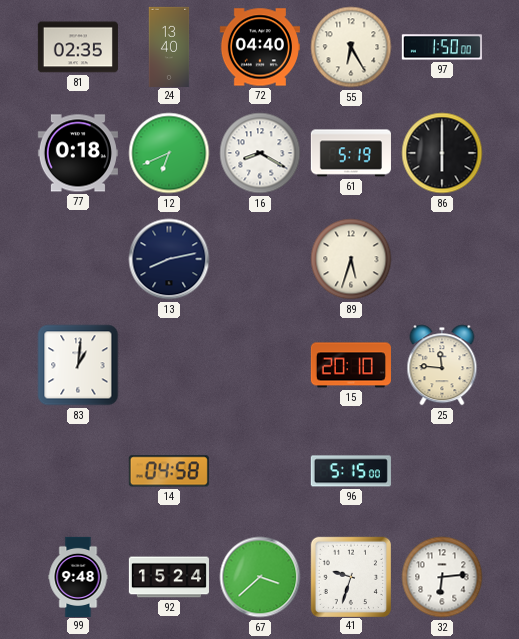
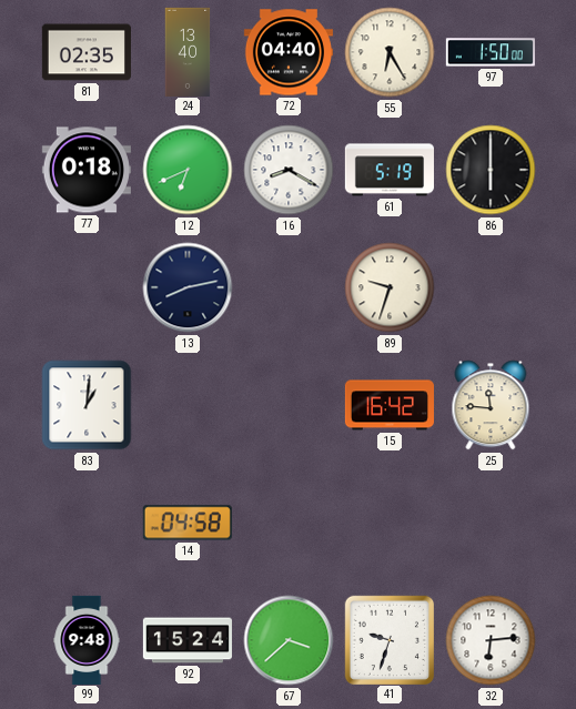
89: 5:33 -> 9:33 (390, 287)
15: 20:10 -> 16:42 (390, 405)
96: 5:15 -> none (351, 471)
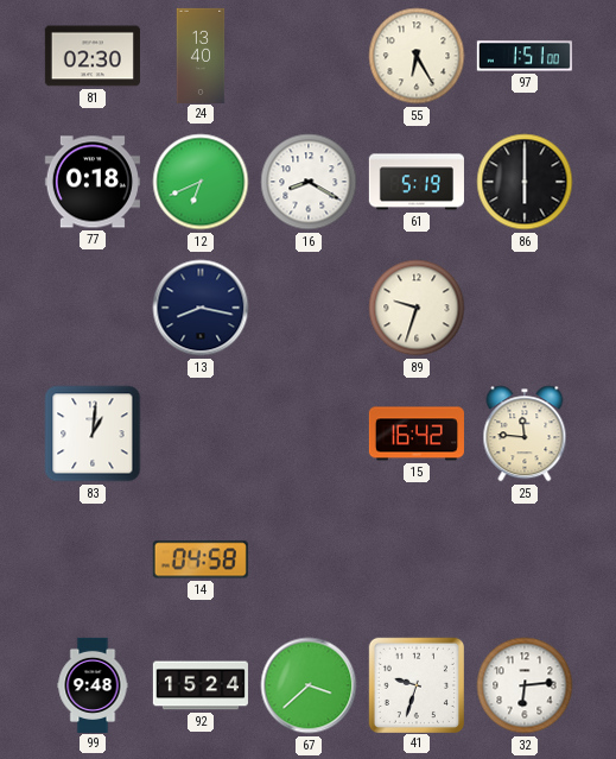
81: 02:35 -> 02:30 (93, 56)
72: 04:40 -> none (289, 52)
97: 1:50 -> 1:51 (525, 56)
13: 8:13 -> 8:17 (201, 308)
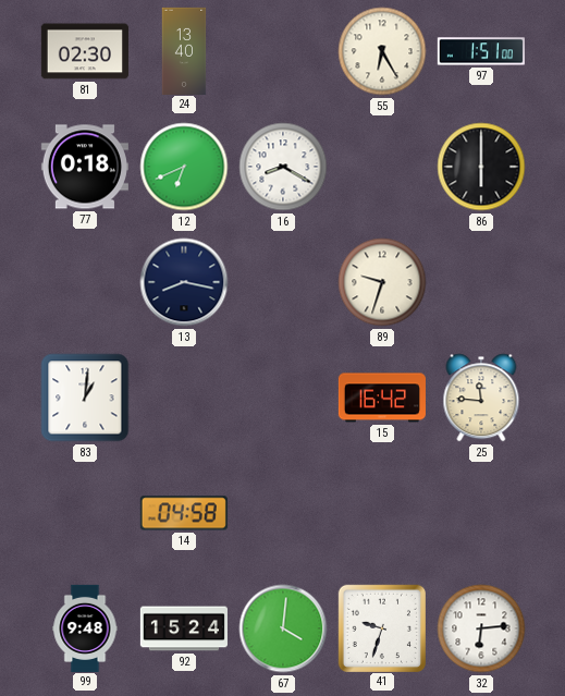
61: 5:19 -> none (417, 182)
67: 3:38 -> 4:01 (283, 628)
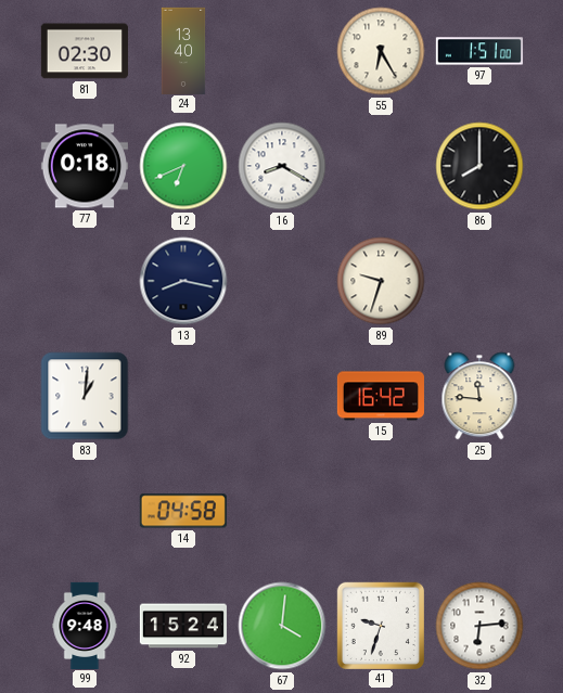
86: 6:00 -> 8:00 (479, 166)
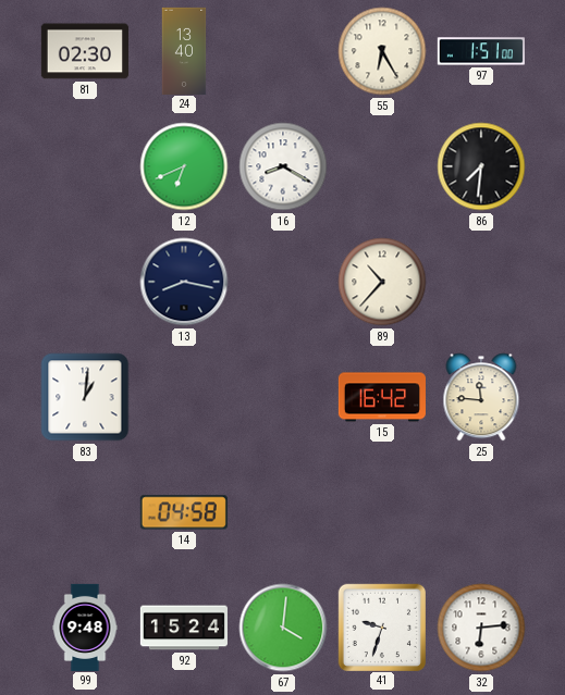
77: 0:18 -> none (85, 166)
86: 8:00 -> 7:31 (481, 166)
89: 9:33 -> 10:37 (382, 282)
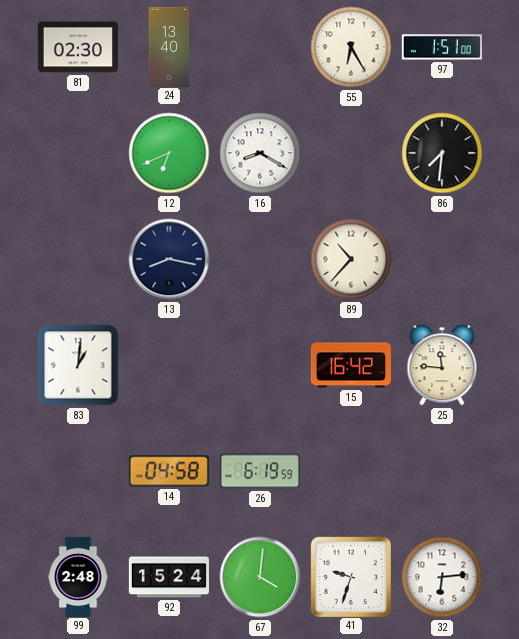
26: none -> 6:19 (260, 471)
99: 9:48 -> 2:48 (78, 576)
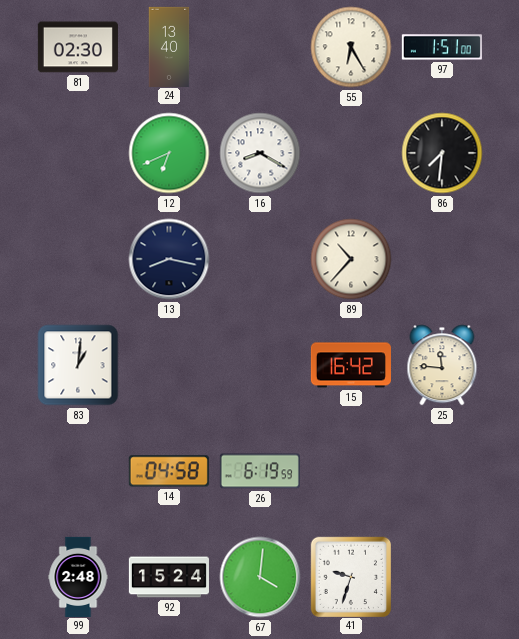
32: 6:14 -> none (442, 577)
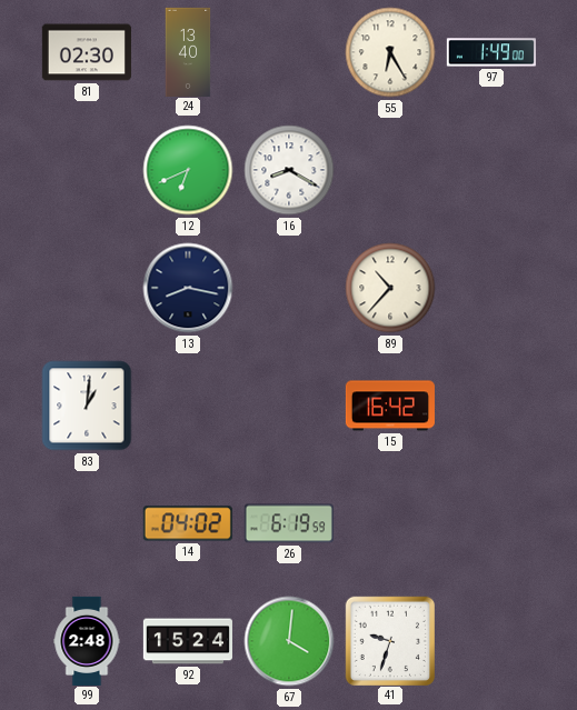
97: 1:51 -> 1:49 (491, 52)
86: 7:31 -> none (442, 153)
25: 11:46 -> none (442, 365)
14: 04:58 -> 04:02 (188, 523)
